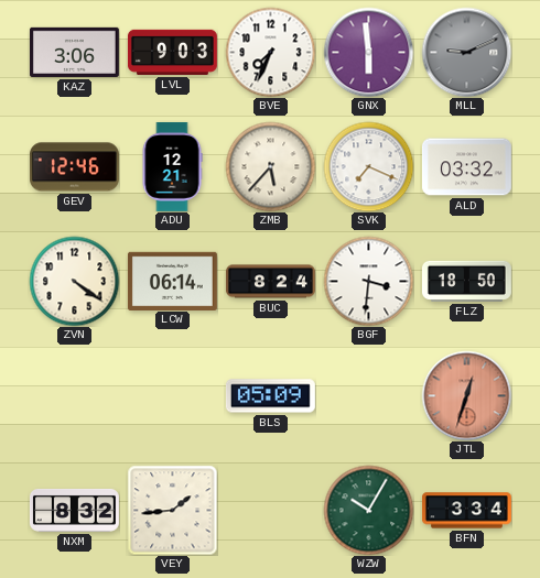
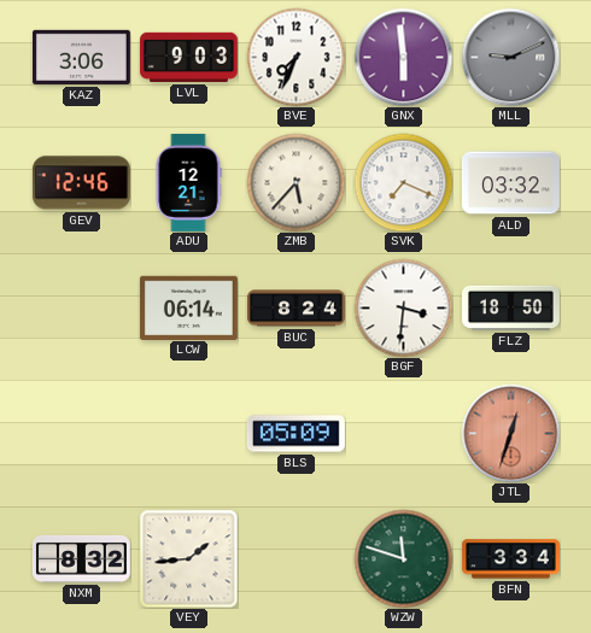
ZVN: 4:21 -> none (74, 281)
WZW: 10:05 -> 11:48 (403, 558)
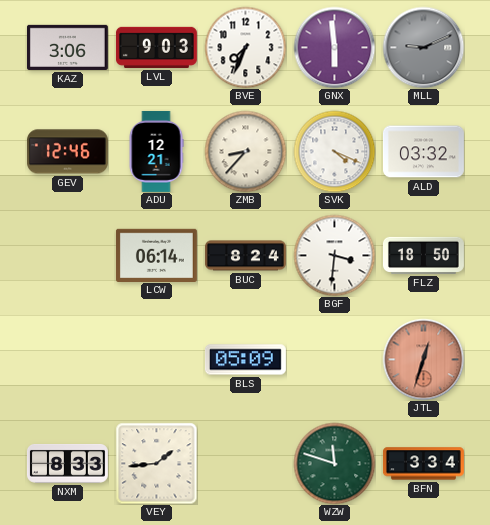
ZMB: 5:37 -> 8:37 (245, 151)
SVK: 7:19 -> 4:19 (334, 151)
NXM: 8:32 -> 8:33 (67, 463)
